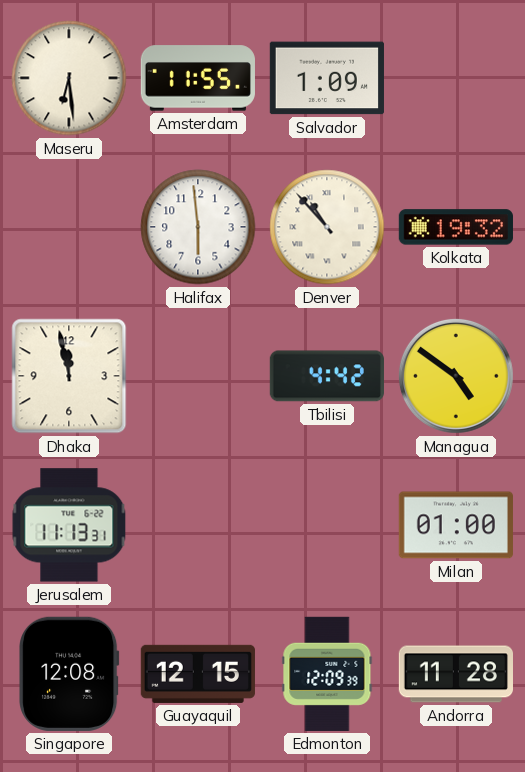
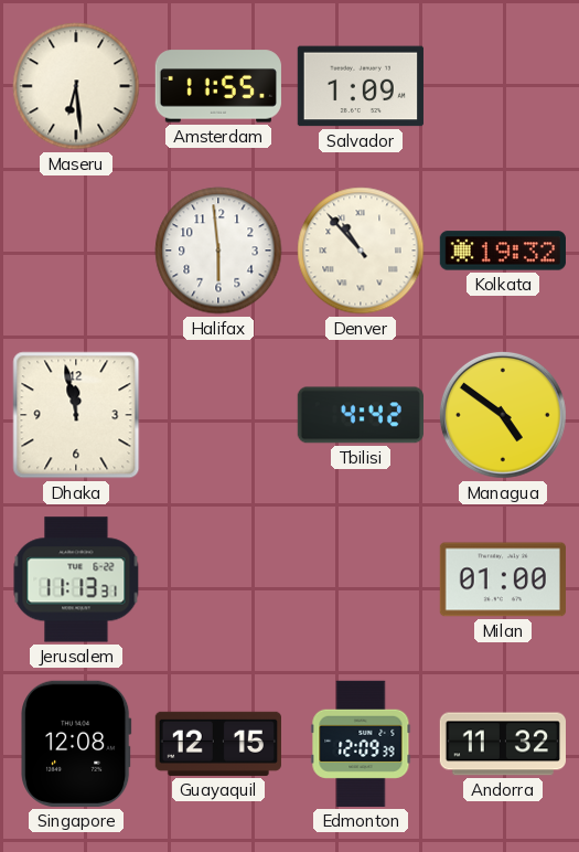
Andorra: 11:28 -> 11:32 (502, 744)
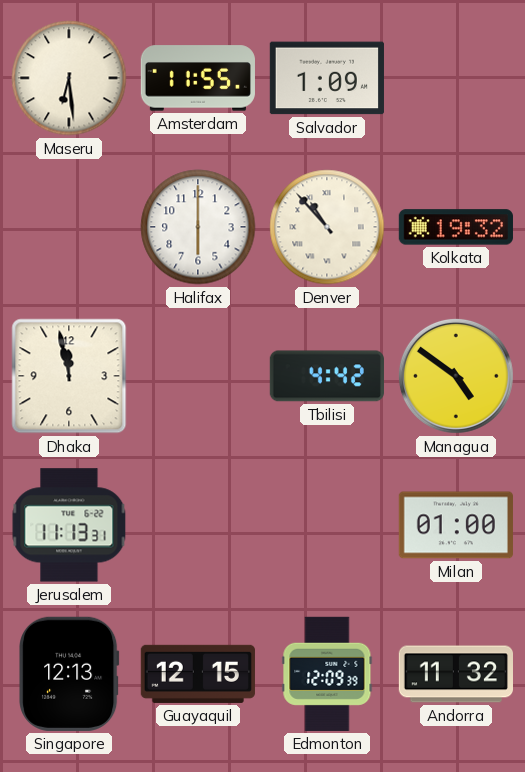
Halifax: 5:59 -> 6:00 (198, 227)
Singapore: 12:08 -> 12:13 (69, 674)
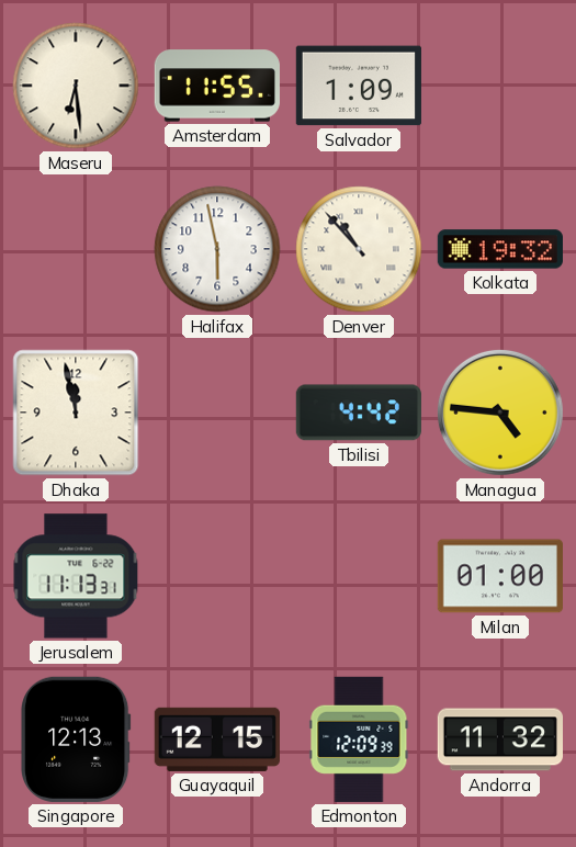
Halifax: 6:00 -> 5:58 (217, 249)
Managua: 4:51 -> 4:46 (500, 413)
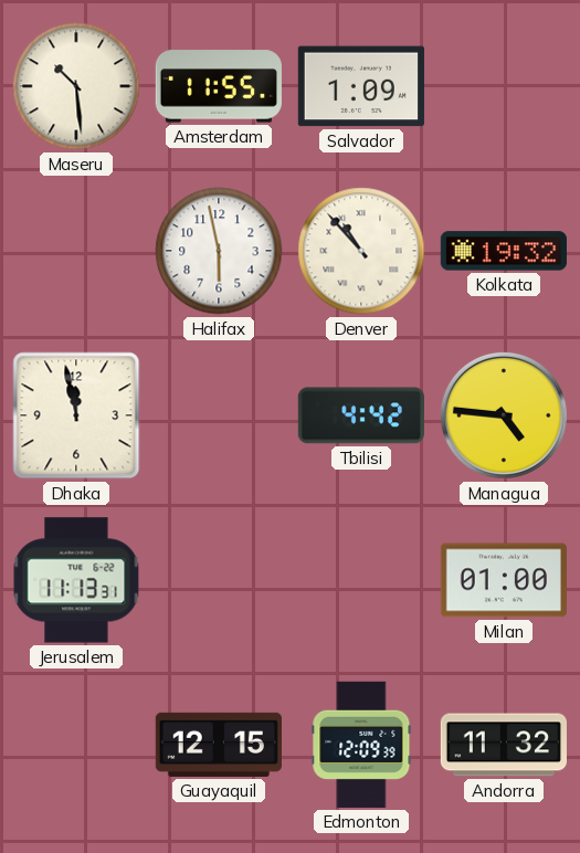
Maseru: 6:29 -> 10:29 (76, 86)
Singapore: 12:13 -> none (76, 739)
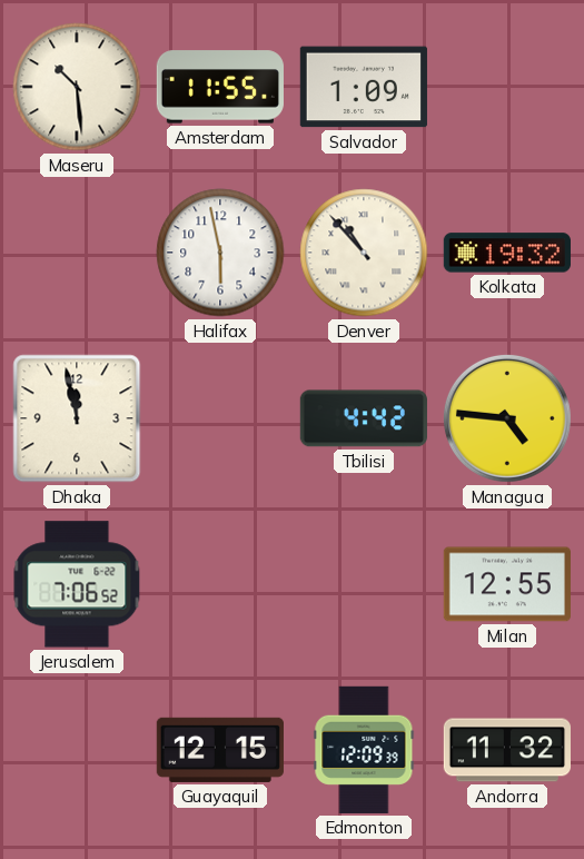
Jerusalem: 11:13 -> 7:06 (77, 584)
Milan: 01:00 -> 12:55 (507, 584)
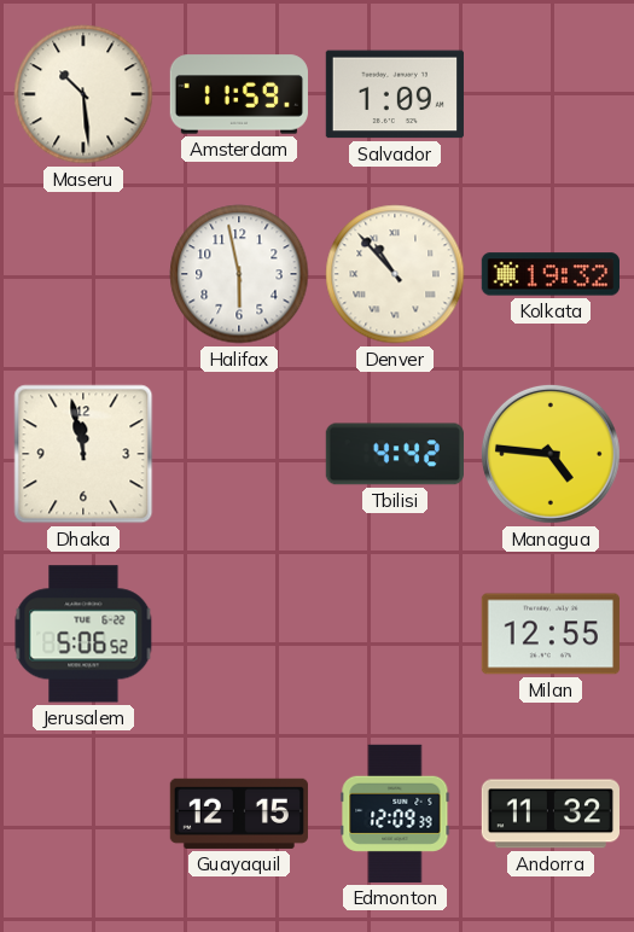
Amsterdam: 11:55 -> 11:59 (239, 94)
Jerusalem: 7:06 -> 5:06 (83, 634)
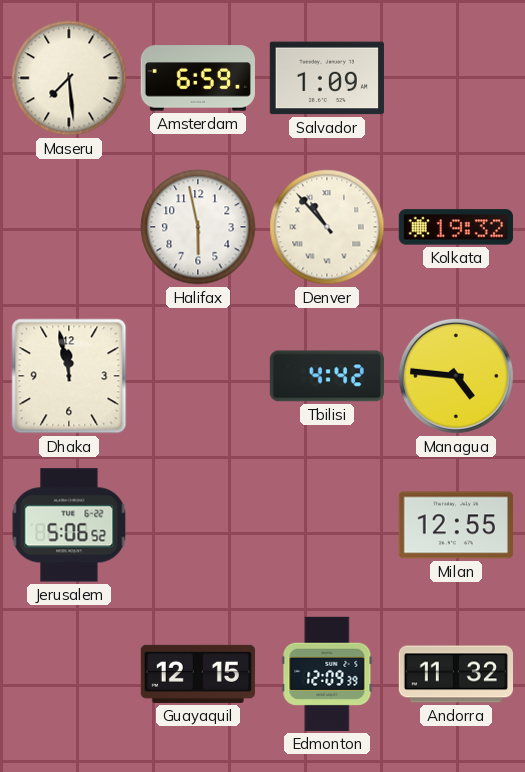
Maseru: 10:29 -> 7:29 (69, 78)
Amsterdam: 11:59 -> 6:59 (198, 78)
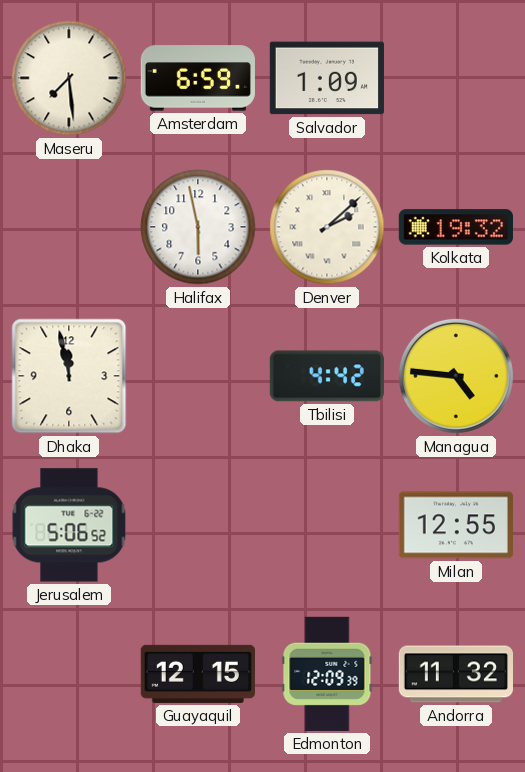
Denver: 10:53 -> 2:08 (327, 227)
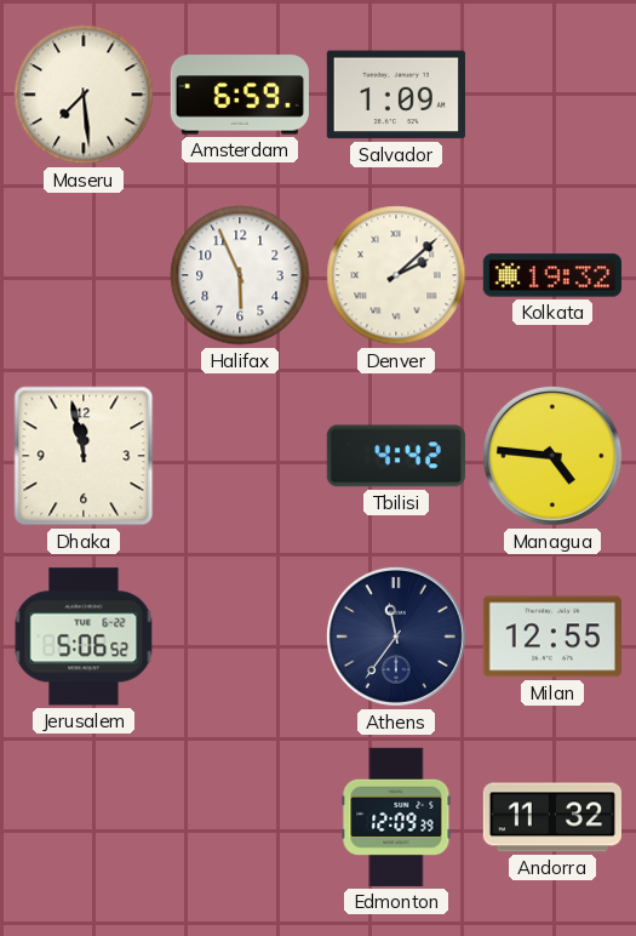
Halifax: 5:58 -> 5:56 (240, 275)
Athens: none -> 11:36 (396, 637)
Guayaquil: 12:15 -> none (198, 674)
